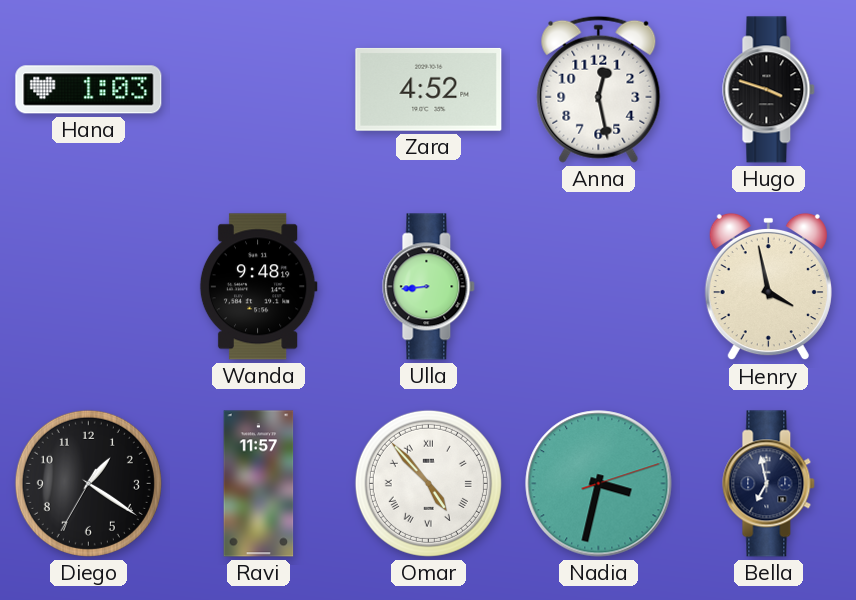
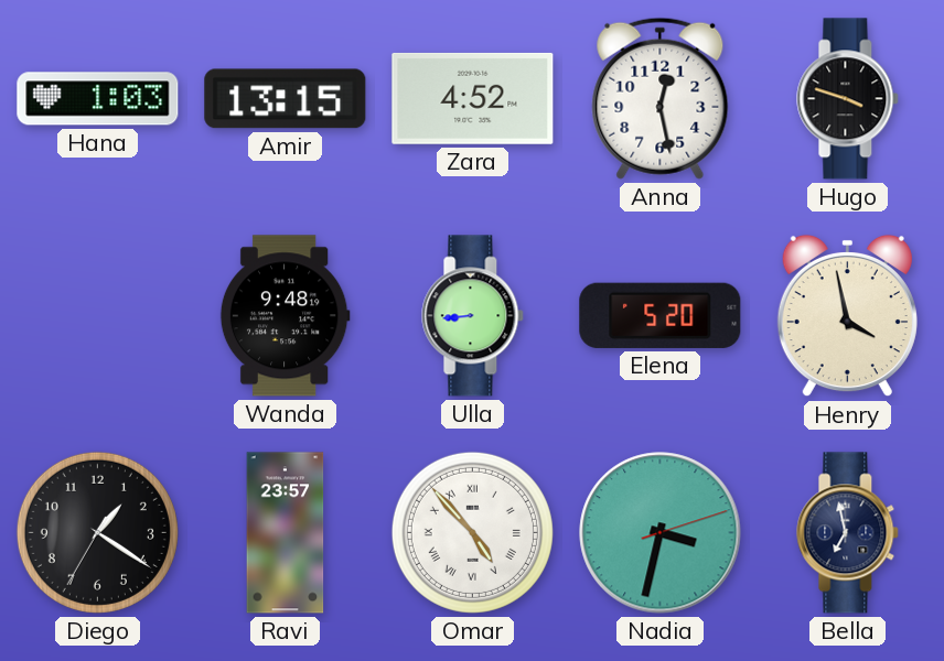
Amir: none -> 13:15 (286, 99)
Elena: none -> 5:20 (661, 315)
Ravi: 11:57 -> 23:57 (286, 533)
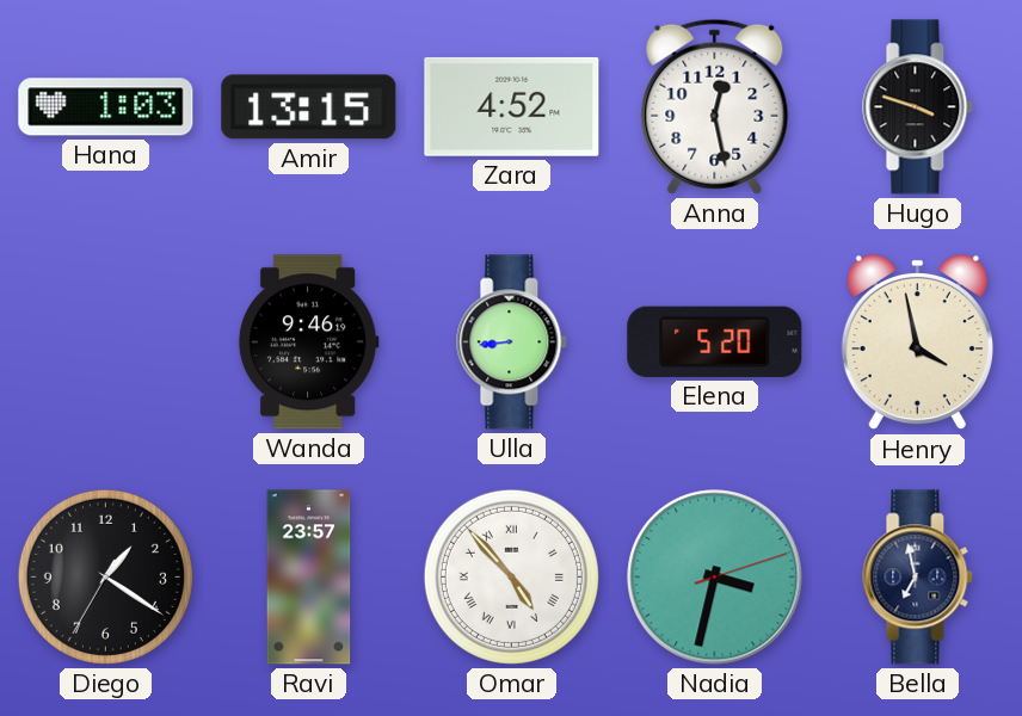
Wanda: 9:48 -> 9:46 (308, 342)
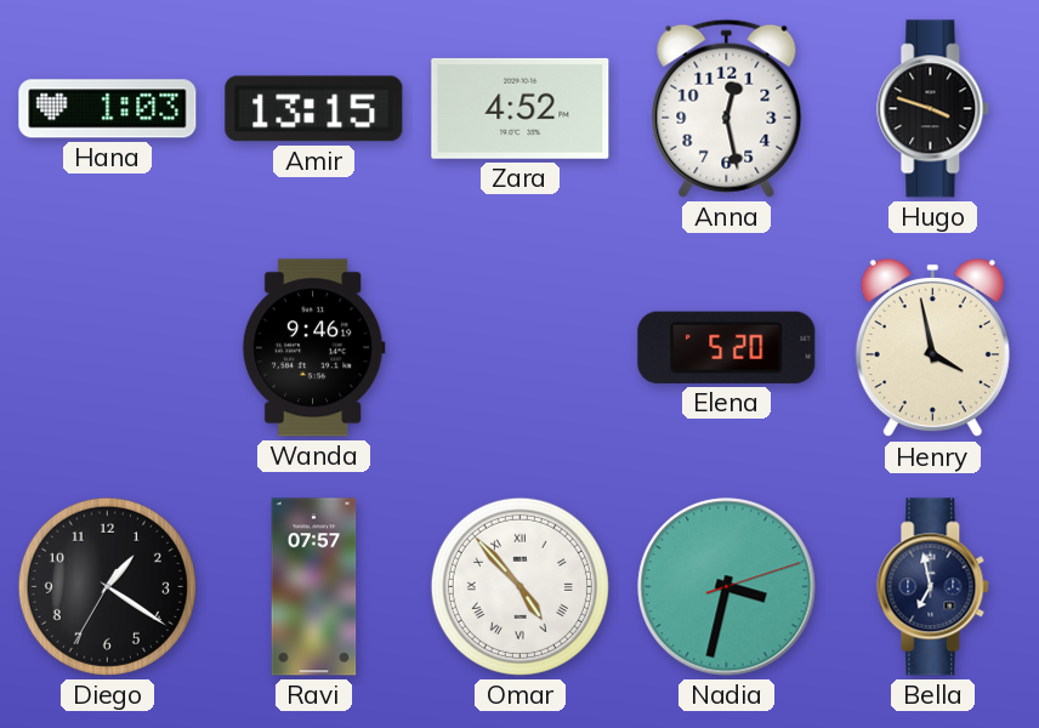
Ulla: 8:44 -> none (512, 342)
Ravi: 23:57 -> 07:57 (314, 587)
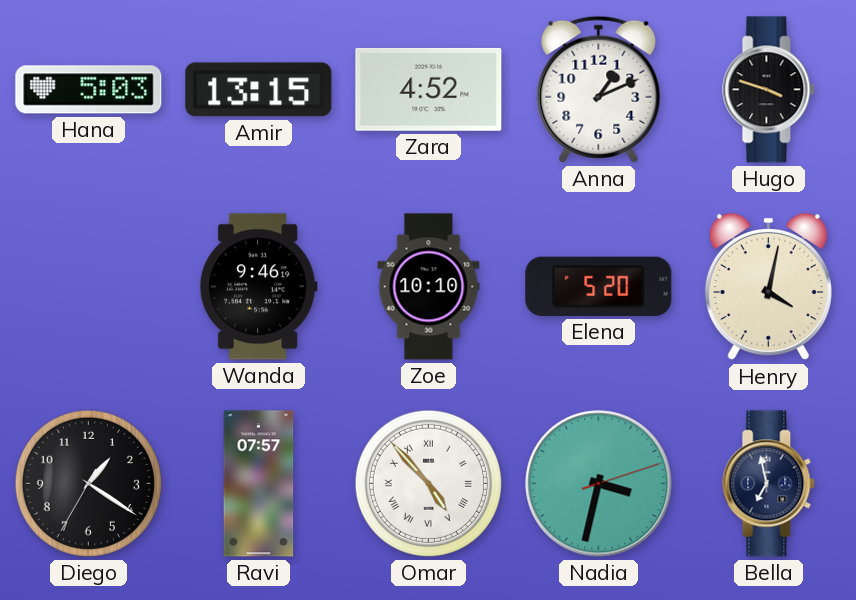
Hana: 1:03 -> 5:03 (89, 90)
Anna: 12:28 -> 1:11 (599, 89)
Zoe: none -> 10:10 (429, 287)
Henry: 3:58 -> 4:02 (768, 287)
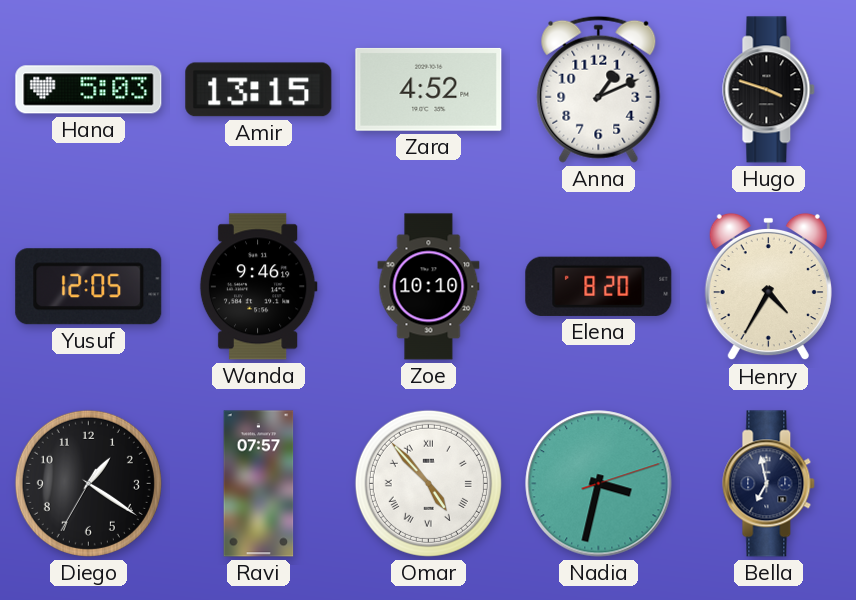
Yusuf: none -> 12:05 (89, 287)
Elena: 5:20 -> 8:20 (599, 286)
Henry: 4:02 -> 4:35 (768, 287)
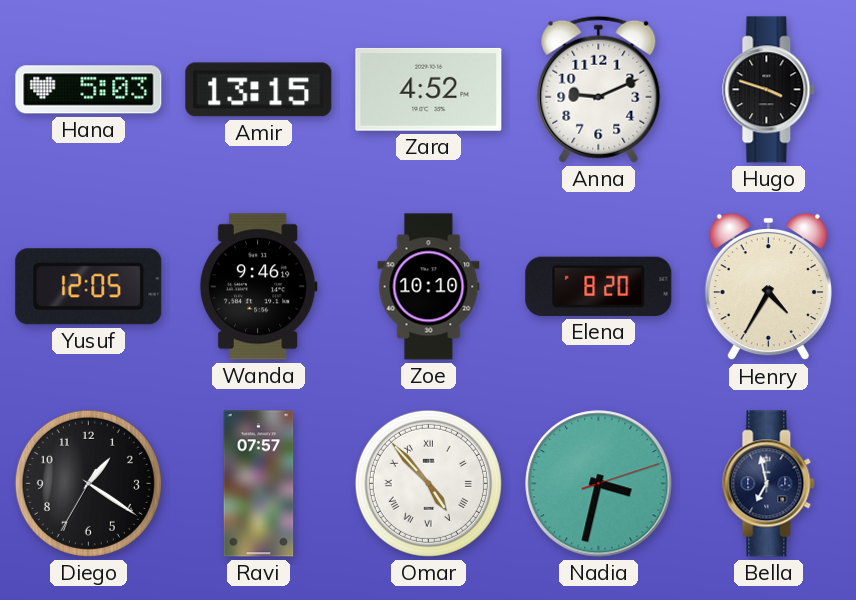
Anna: 1:11 -> 9:11 (599, 89)
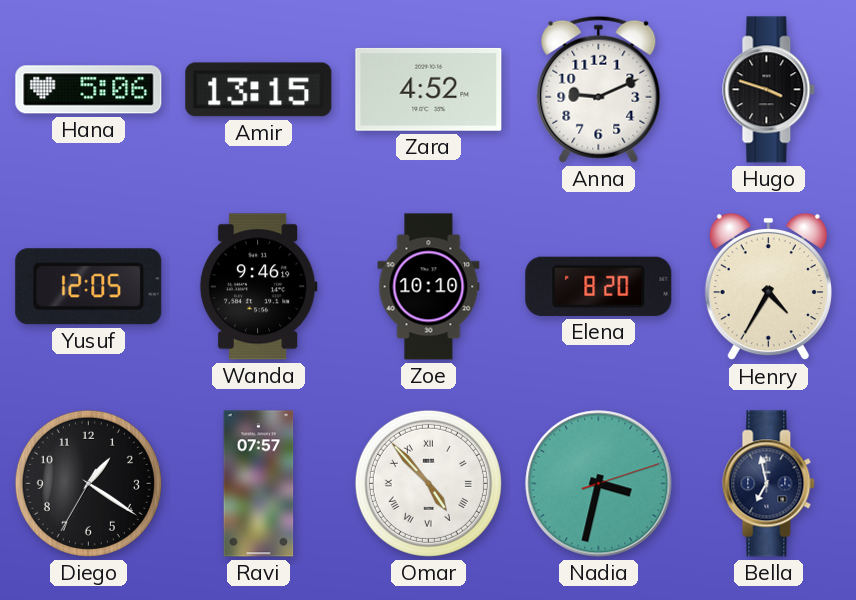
Hana: 5:03 -> 5:06 (89, 90)
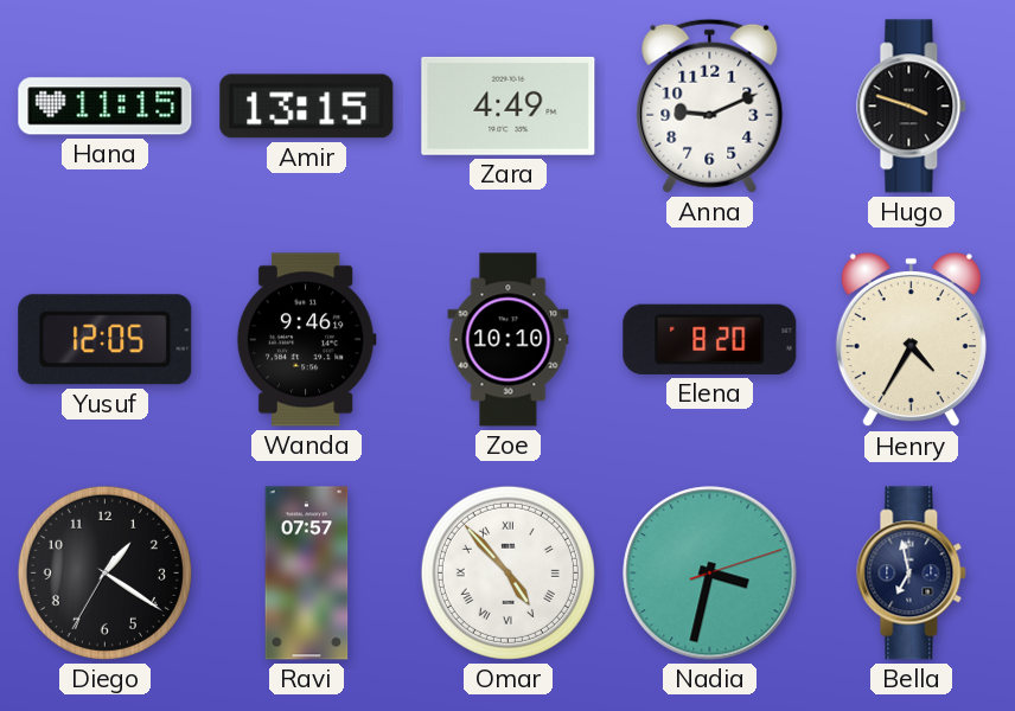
Hana: 5:06 -> 11:15 (106, 107)
Zara: 4:52 -> 4:49 (509, 105)
